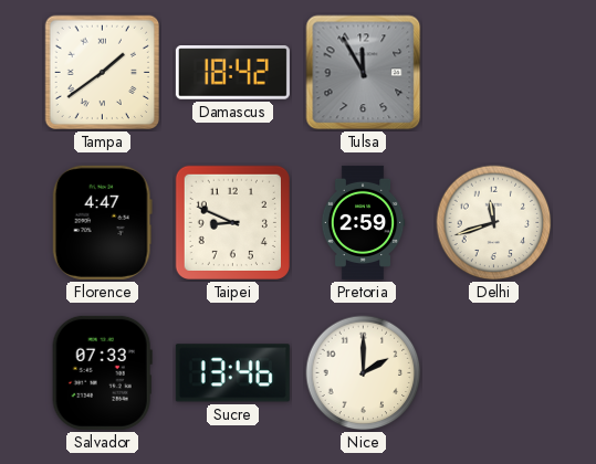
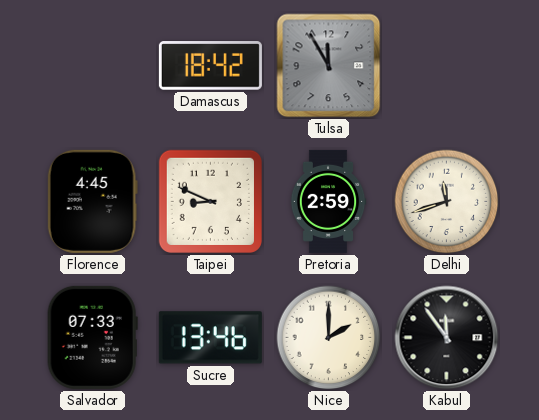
Tampa: 1:39 -> none (103, 73)
Florence: 4:47 -> 4:45 (92, 201)
Kabul: none -> 11:54 (447, 338)
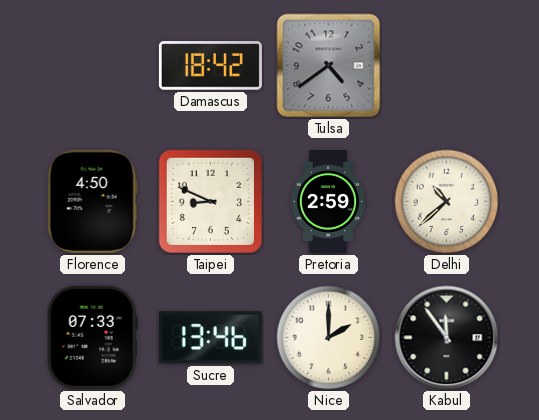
Tulsa: 11:55 -> 4:39 (329, 66)
Florence: 4:45 -> 4:50 (92, 201)
Delhi: 11:42 -> 10:38 (447, 202)
